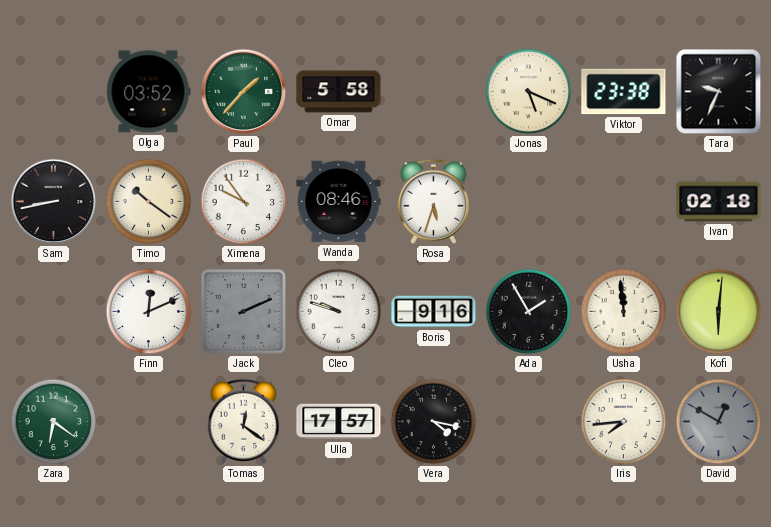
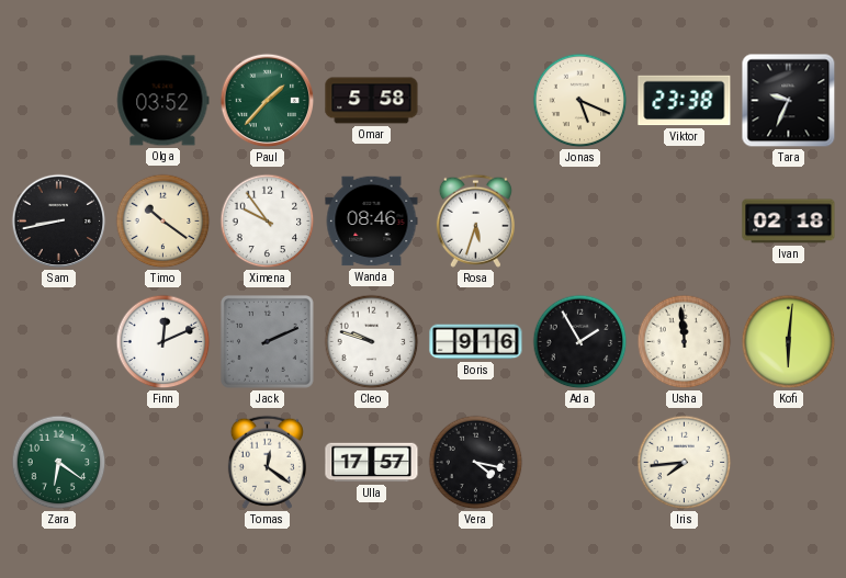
David: 12:50 -> none (719, 422)
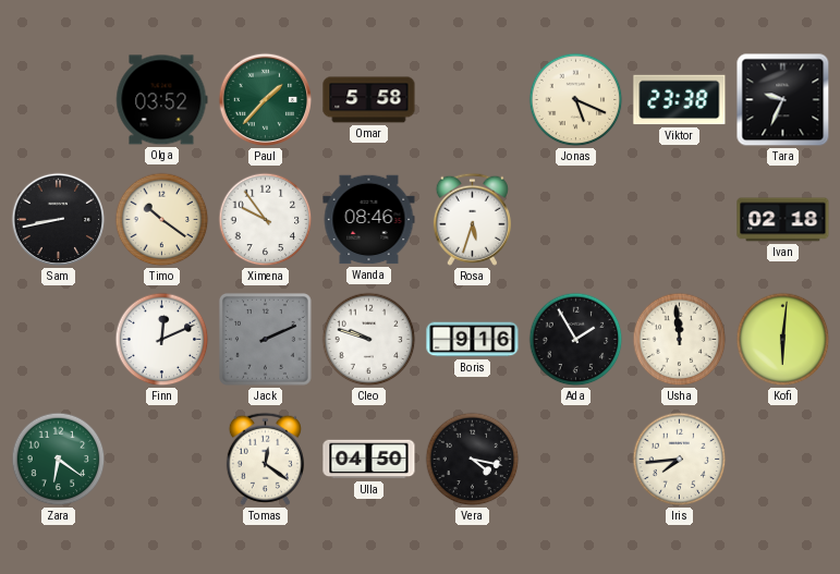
Ulla: 17:57 -> 04:50 (369, 460)
